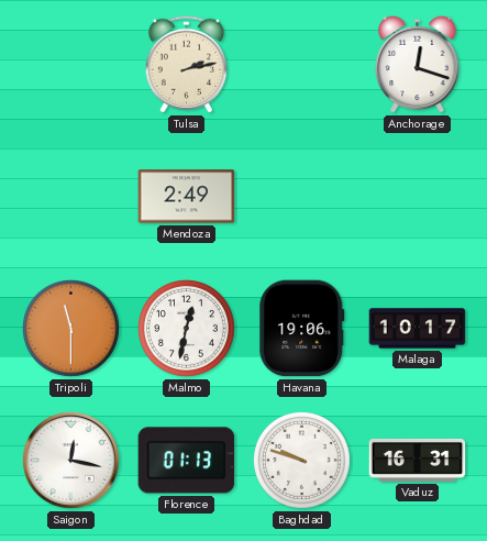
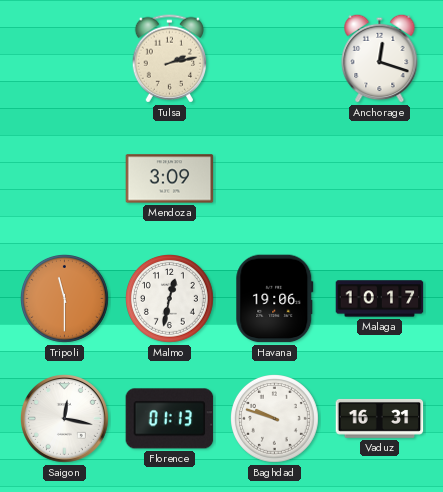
Mendoza: 2:49 -> 3:09 (170, 179)
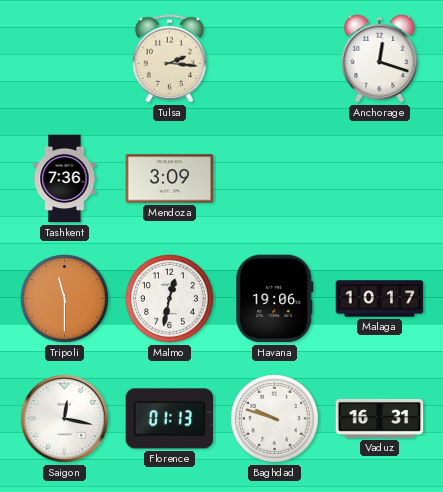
Tulsa: 2:13 -> 2:16 (169, 59)
Tashkent: none -> 7:36 (65, 179)
